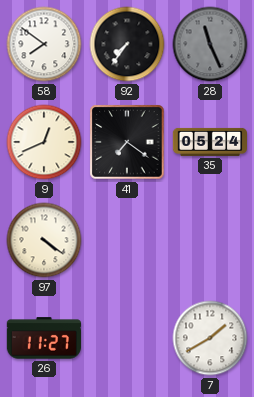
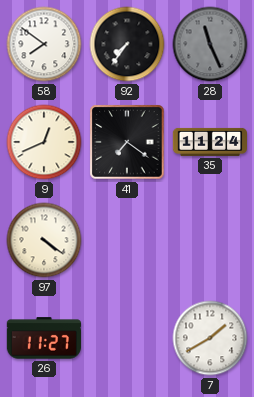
35: 05:24 -> 11:24 (209, 142)
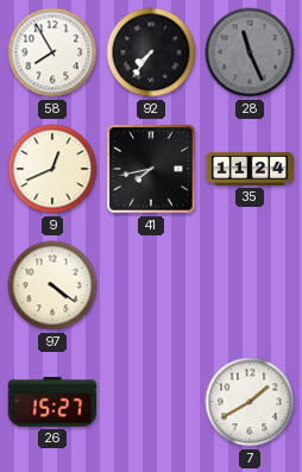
58: 7:51 -> 7:55 (52, 52)
41: 7:21 -> 7:43 (151, 169)
26: 11:27 -> 15:27 (51, 402)
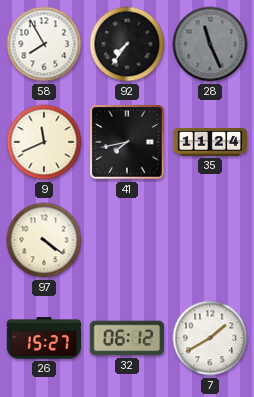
9: 12:41 -> 11:41 (44, 142)
32: none -> 06:12 (127, 338)
